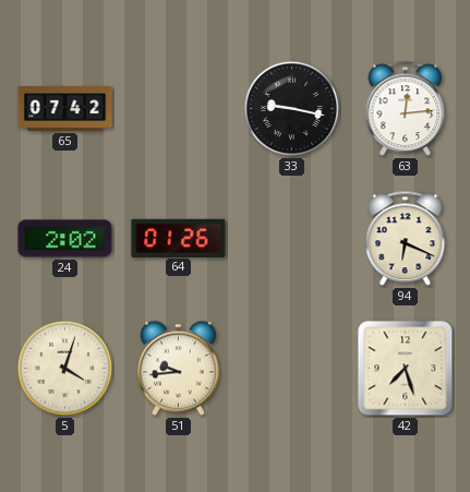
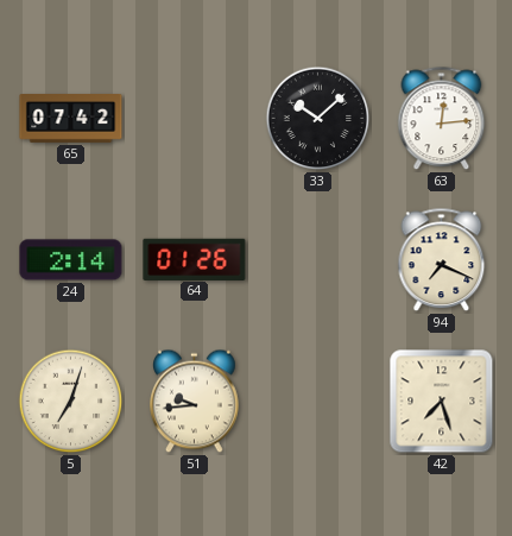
33: 9:17 -> 10:08 (318, 119)
24: 2:02 -> 2:14 (71, 260)
94: 6:19 -> 7:19 (442, 260)
5: 4:03 -> 7:03 (71, 402)
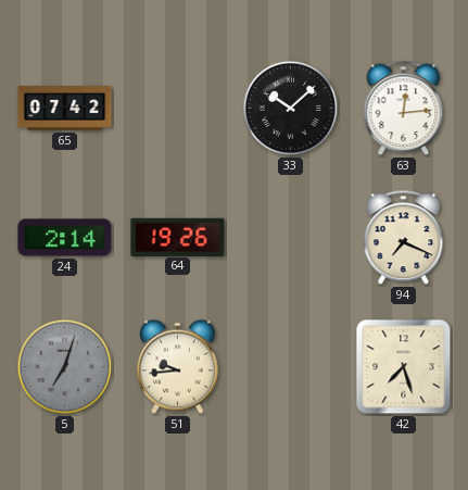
64: 01:26 -> 19:26 (178, 237)
5 dial: cream -> grey (65, 367)
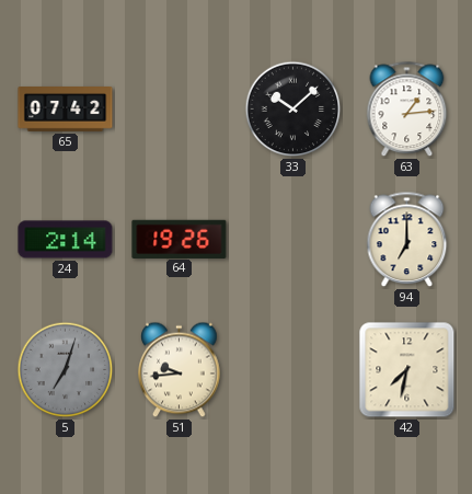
63: 12:14 -> 1:14 (407, 110)
94: 7:19 -> 7:00 (407, 240)
42: 7:27 -> 7:32 (407, 370)
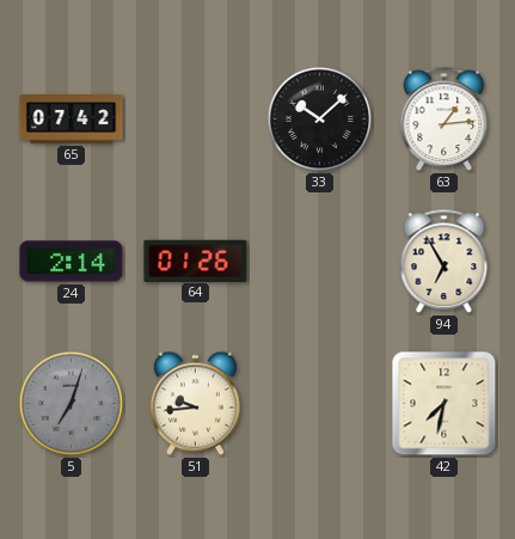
64: 19:26 -> 01:26 (196, 261)
94: 7:00 -> 6:55 (445, 262)
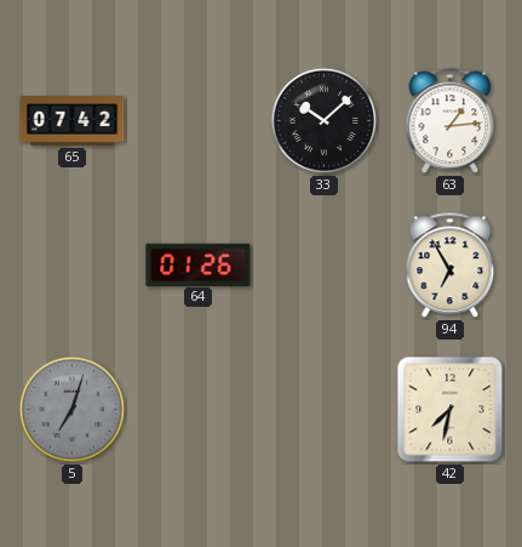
24: 2:14 -> none (72, 262)
51: 9:44 -> none (196, 404)
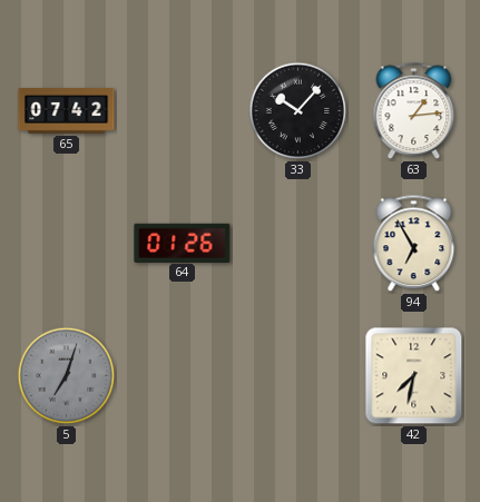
33: 10:08 -> 10:07 (298, 111)
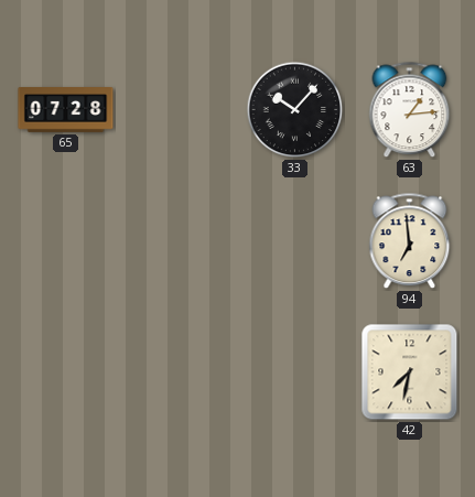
65: 07:42 -> 07:28 (66, 110)
64: 01:26 -> none (183, 243)
94: 6:55 -> 6:59 (410, 241)
5: 7:03 -> none (67, 376)
